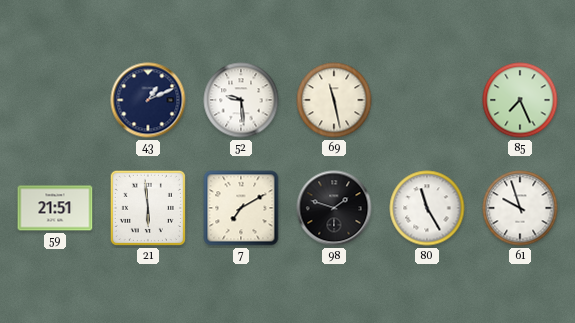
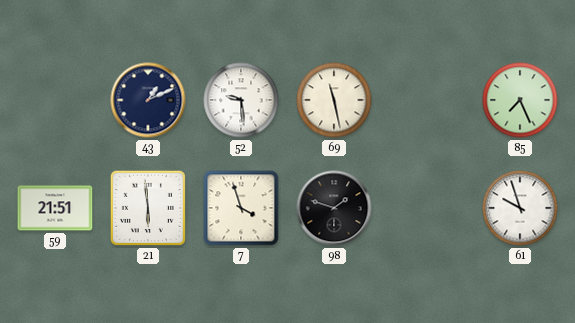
7: 7:10 -> 3:57 (241, 208)
80: 11:25 -> none (427, 208)
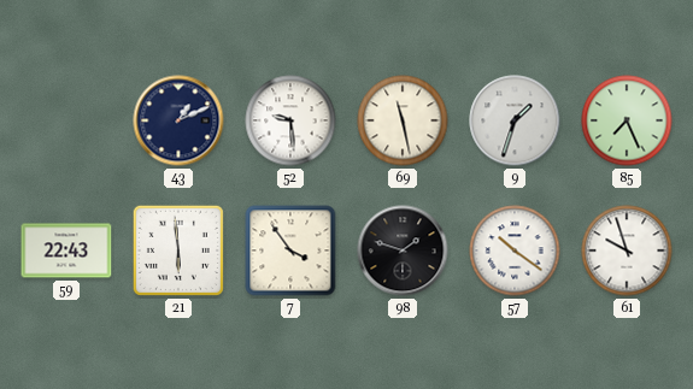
9: none -> 1:33 (515, 120)
59: 21:51 -> 22:43 (66, 251)
7: 3:57 -> 3:54 (290, 251)
57: none -> 10:21 (515, 251)
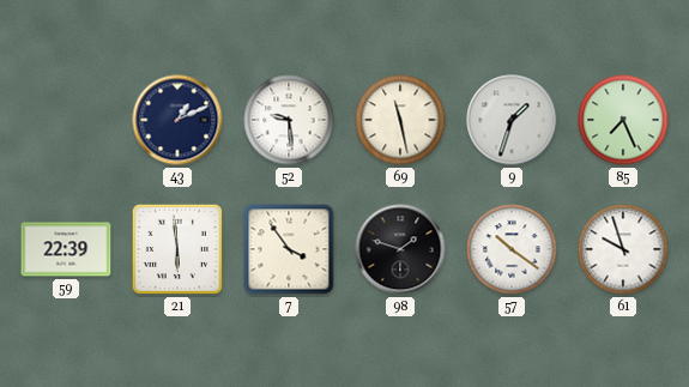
59: 22:43 -> 22:39 (66, 249)
